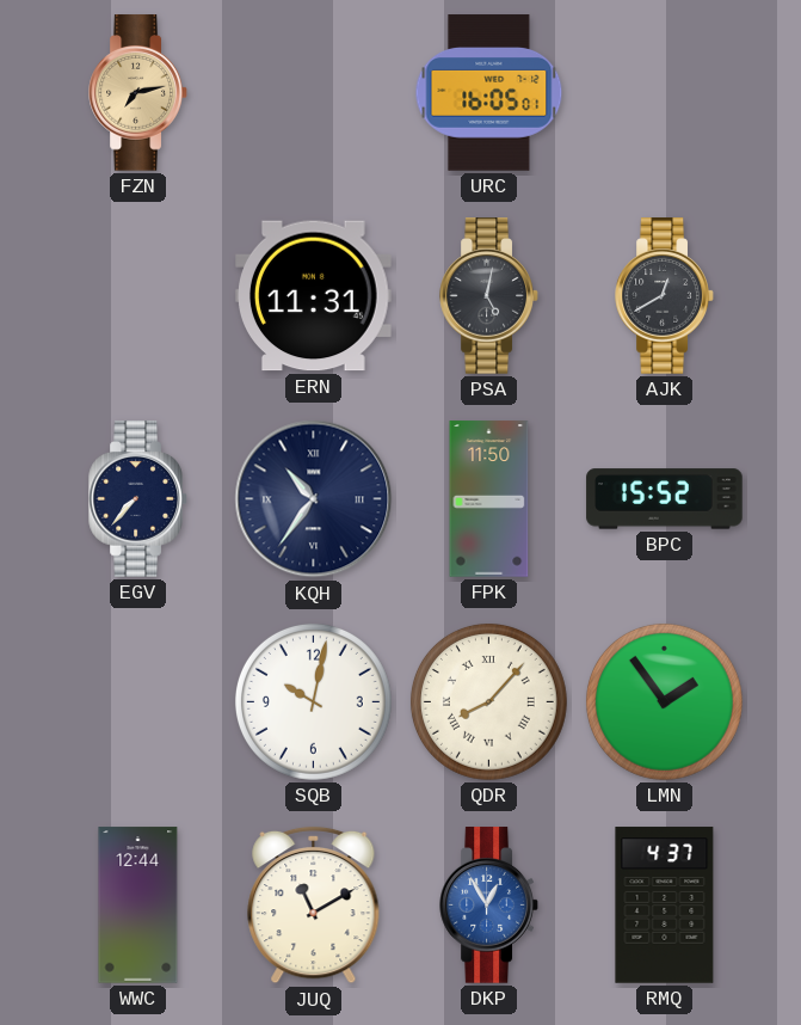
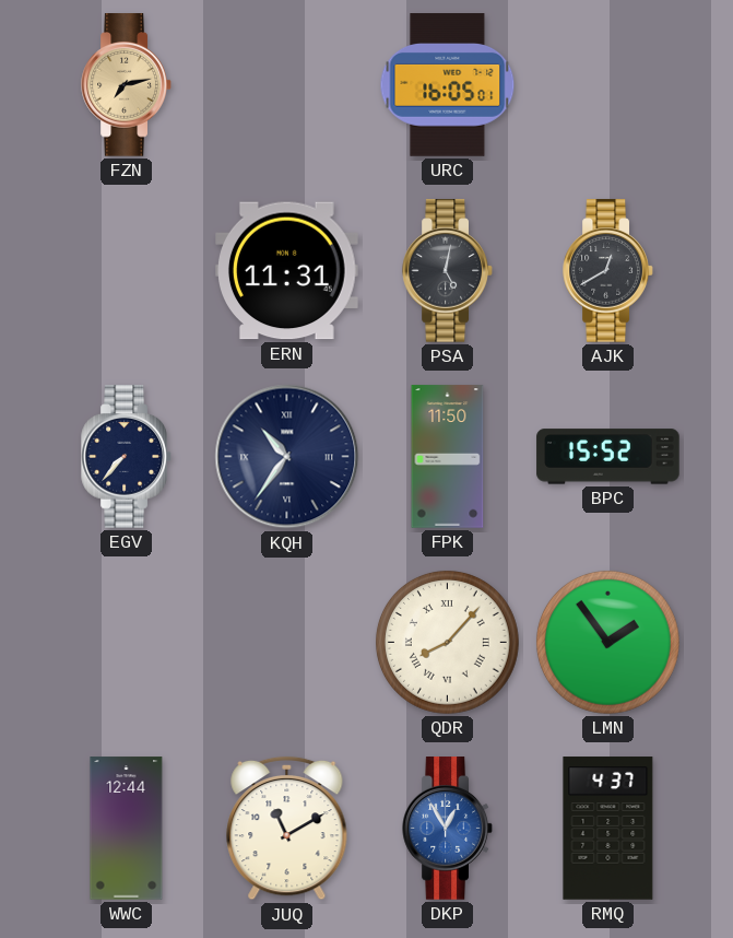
SQB: 10:02 -> none (313, 701)
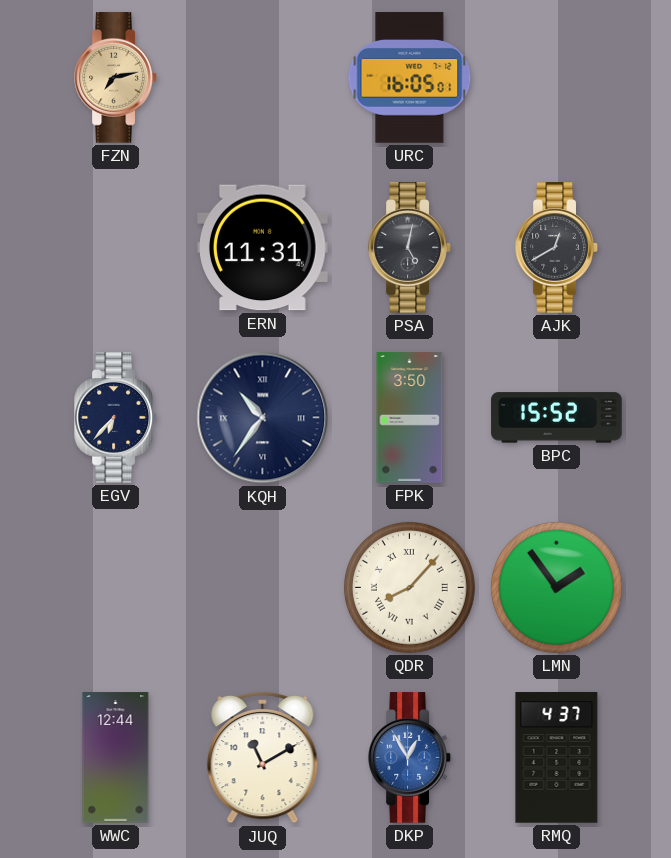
EGV: 7:37 -> 6:37 (116, 418)
FPK: 11:50 -> 3:50 (410, 418)
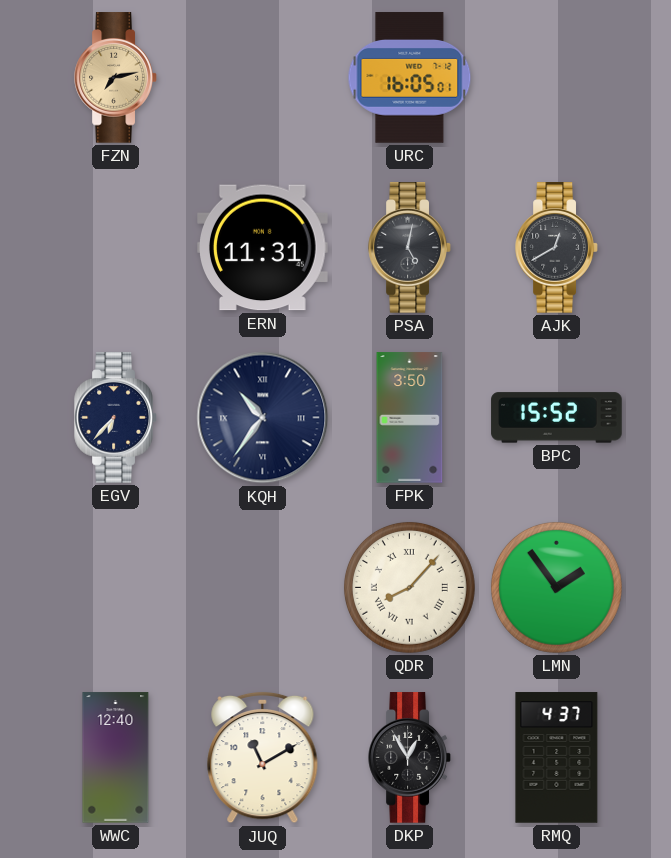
WWC: 12:44 -> 12:40 (116, 758)
DKP dial: blue -> black (410, 758)
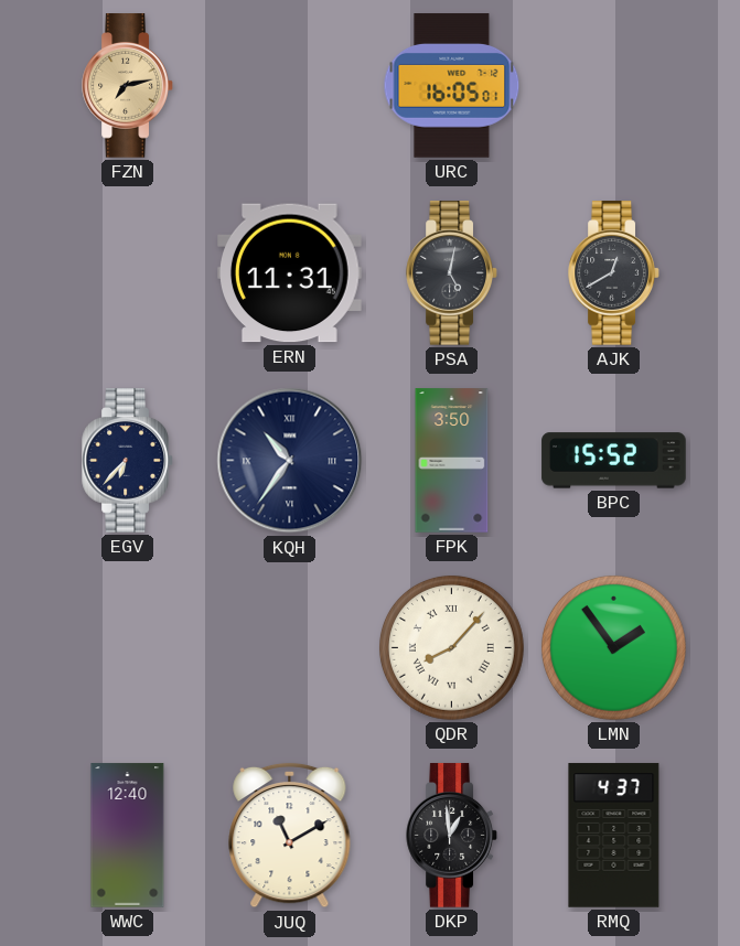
DKP: 12:55 -> 12:59 (452, 836)
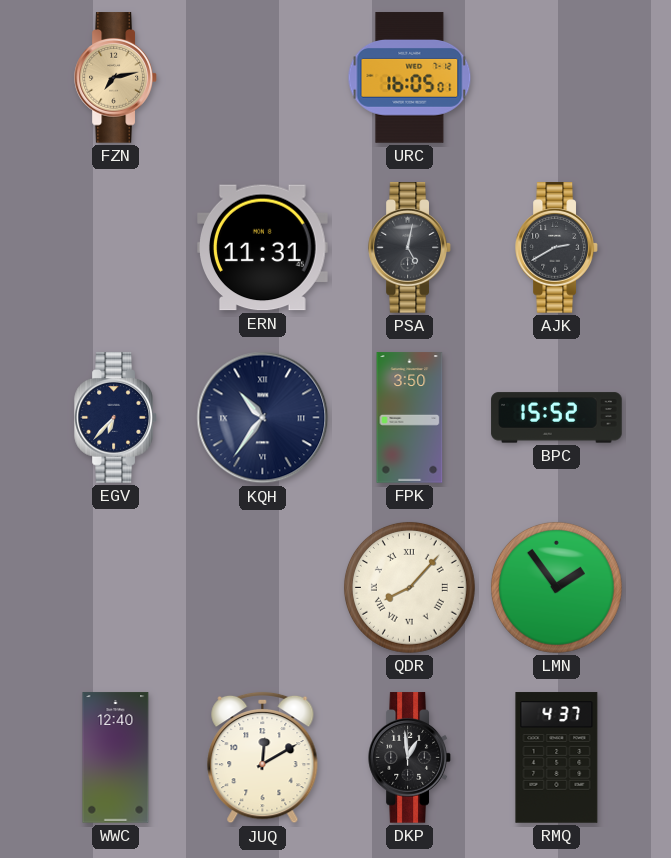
AJK: 12:40 -> 2:40 (557, 248)
JUQ: 11:10 -> 12:10 (263, 758)
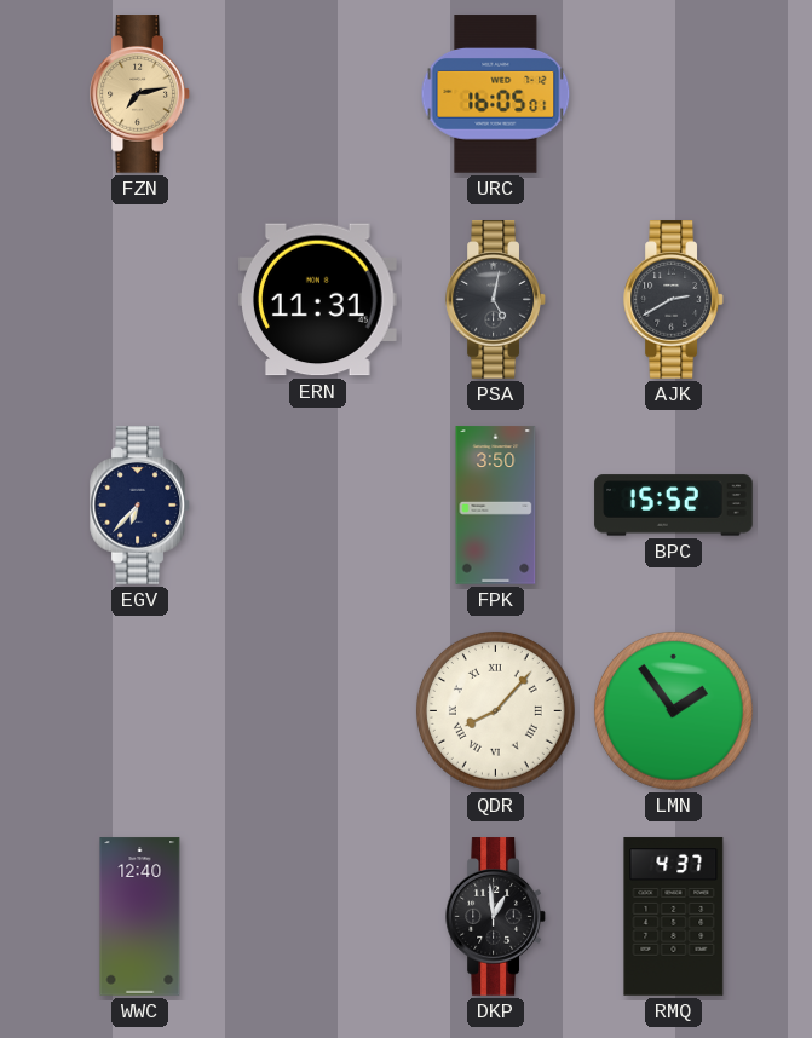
KQH: 10:36 -> none (263, 418)
JUQ: 12:10 -> none (263, 758)
